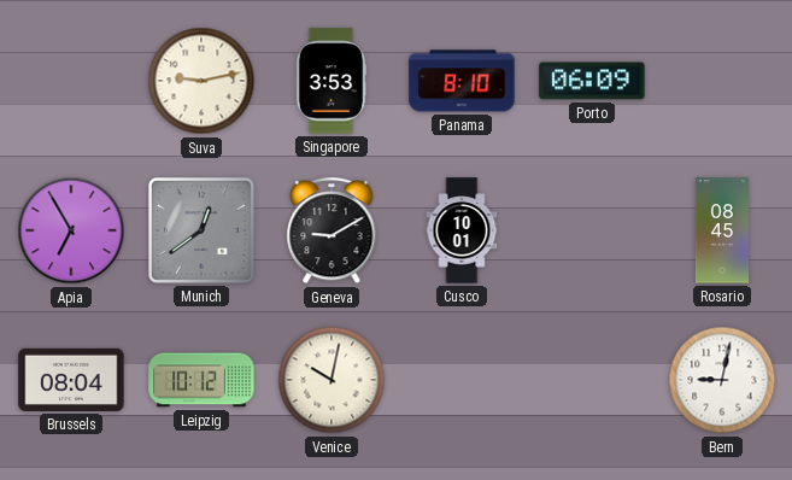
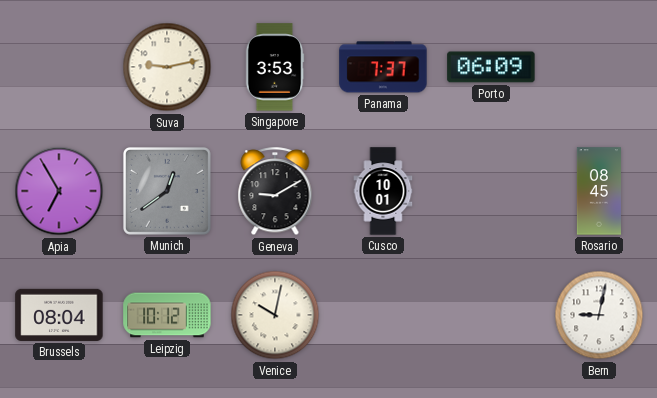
Panama: 8:10 -> 7:37 (383, 67)
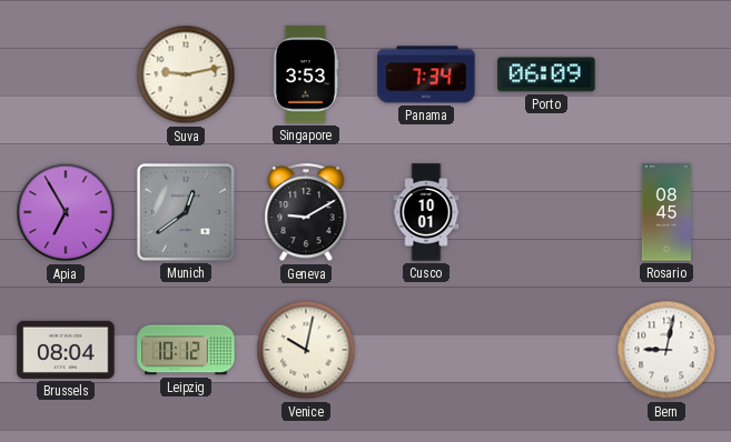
Panama: 7:37 -> 7:34 (426, 74)
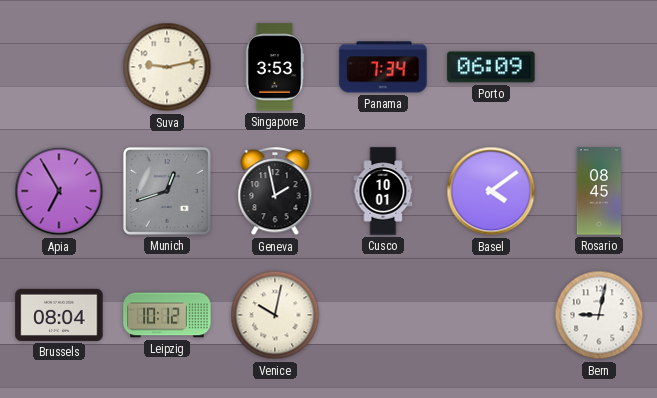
Munich: 12:39 -> 12:42 (167, 191)
Geneva: 9:10 -> 1:58 (275, 192)
Basel: none -> 4:09 (491, 191)
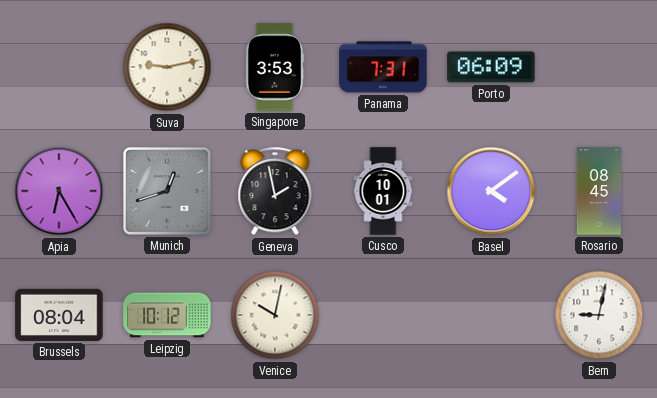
Panama: 7:34 -> 7:31 (383, 67)
Apia: 6:55 -> 6:25 (59, 191)
